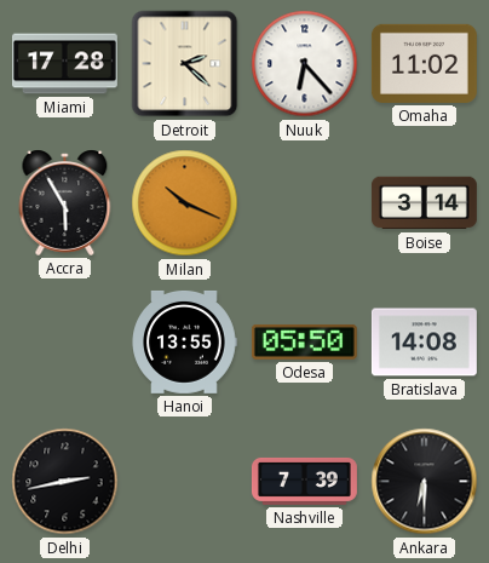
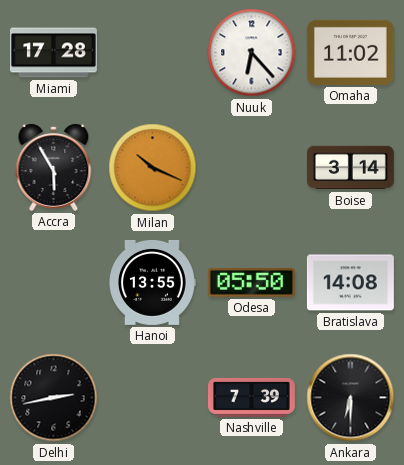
Detroit: 2:22 -> none (185, 64)
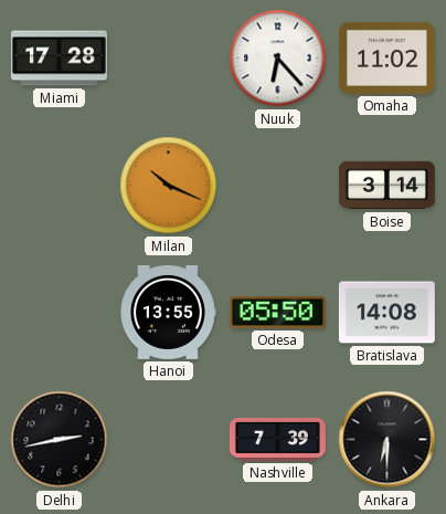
Accra: 5:55 -> none (54, 167)
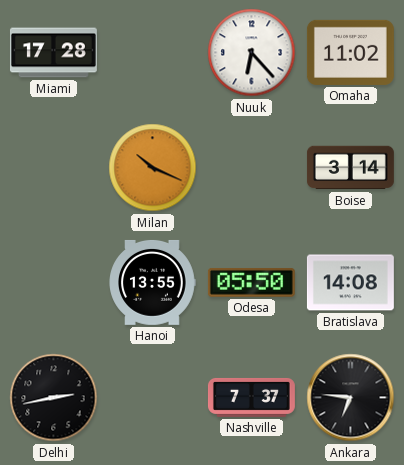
Nashville: 7:39 -> 7:37 (251, 397)
Ankara: 6:30 -> 6:46 (351, 398)
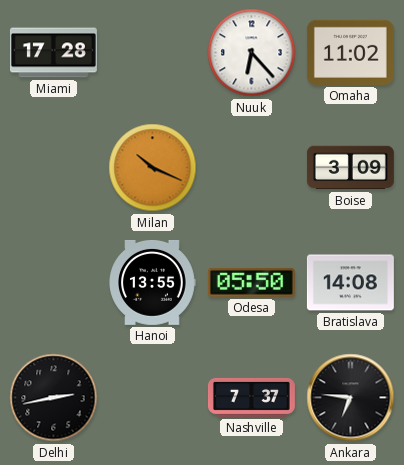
Boise: 3:14 -> 3:09 (350, 168)
